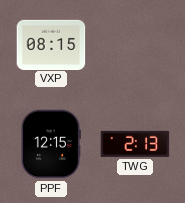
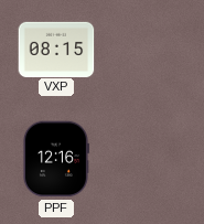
PPF: 12:15 -> 12:16 (55, 159)
TWG: 2:13 -> none (135, 144)
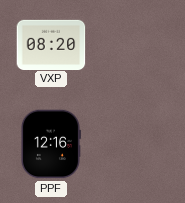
VXP: 08:15 -> 08:20 (51, 44)
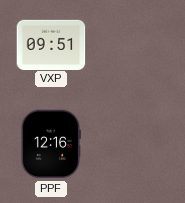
VXP: 08:20 -> 09:51 (51, 44)
